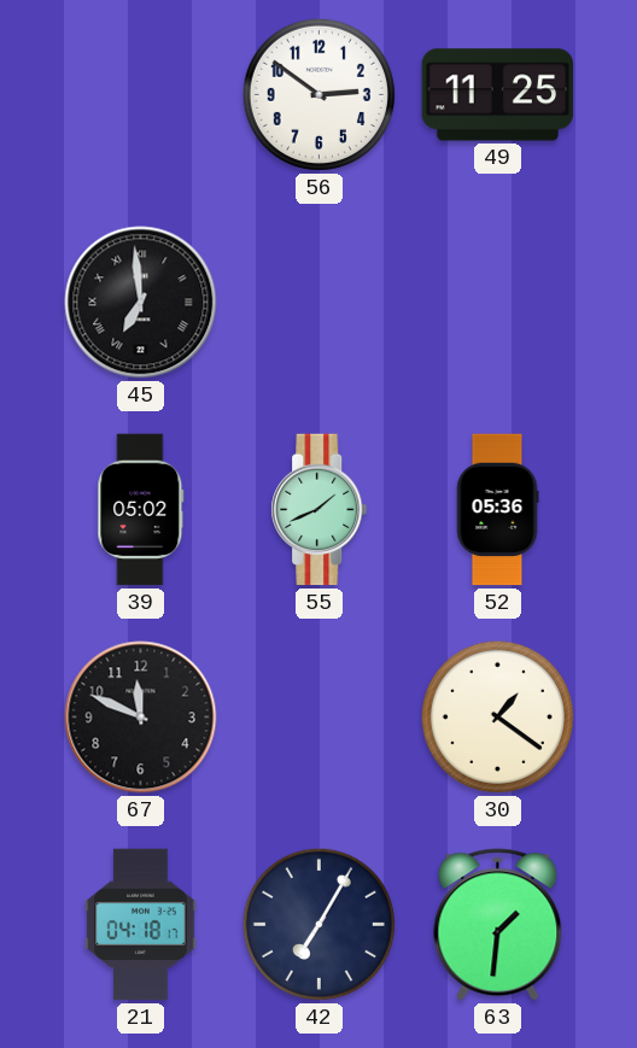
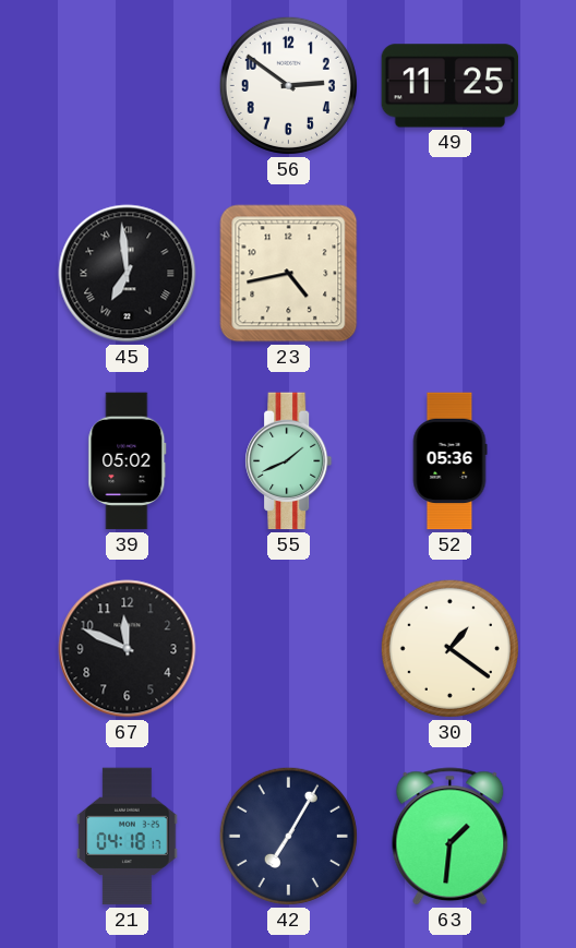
23: none -> 4:43 (289, 274)
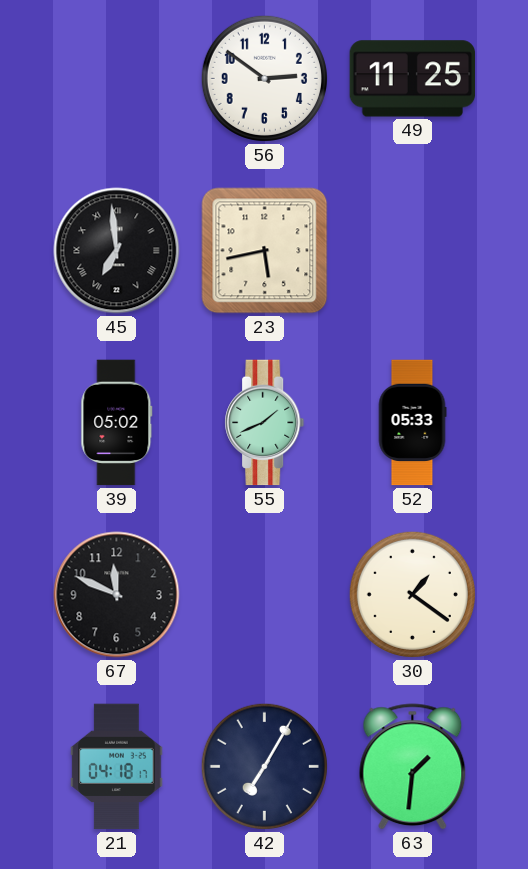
23: 4:43 -> 5:43 (265, 251)
52: 05:36 -> 05:33 (412, 423)
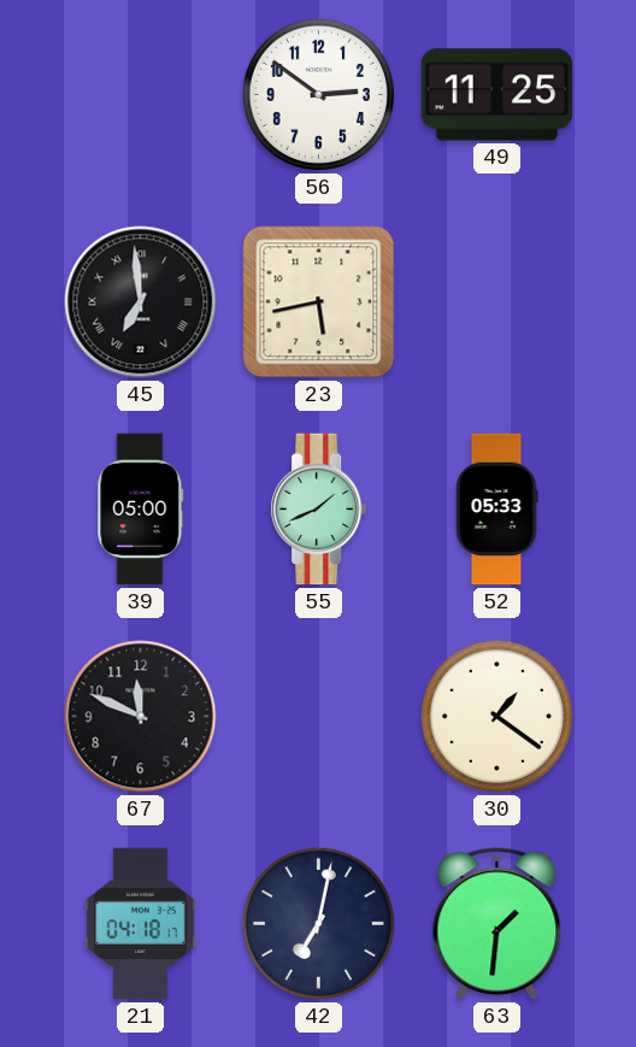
39: 05:02 -> 05:00 (141, 510)
42: 7:05 -> 7:02 (318, 923)
